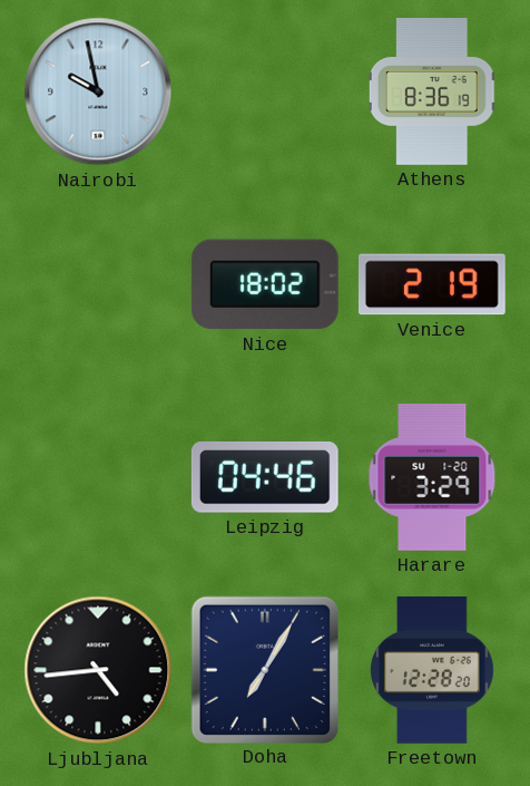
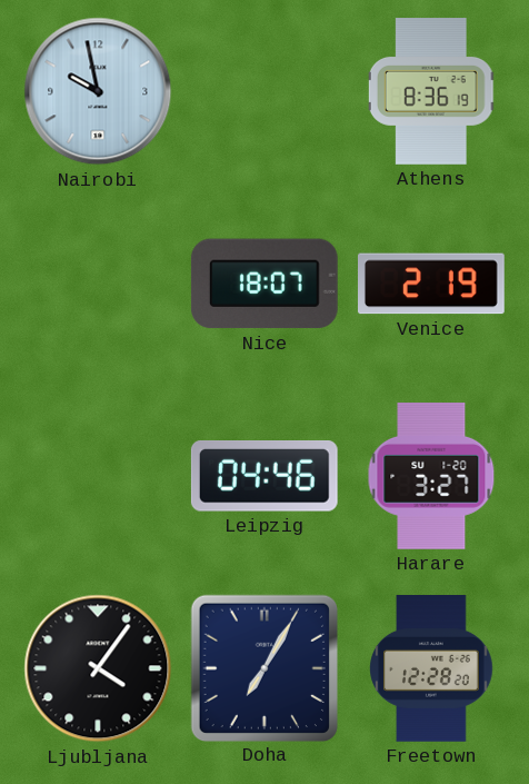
Nice: 18:02 -> 18:07 (264, 284)
Harare: 3:29 -> 3:27 (431, 477)
Ljubljana: 4:44 -> 4:06 (98, 668)
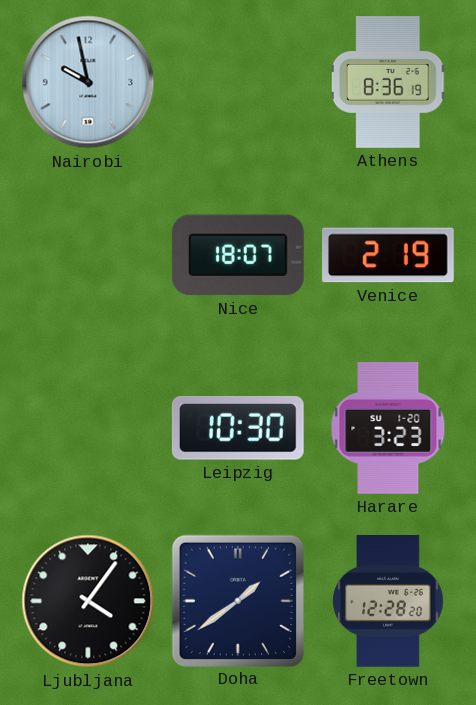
Leipzig: 04:46 -> 10:30 (238, 429)
Harare: 3:27 -> 3:23 (388, 429)
Doha: 7:05 -> 1:39 (237, 600)
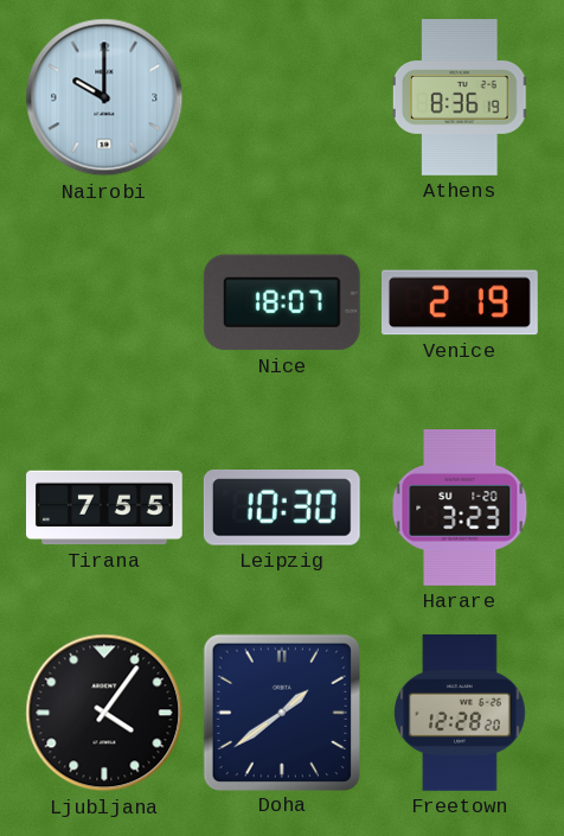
Nairobi: 9:58 -> 10:00 (104, 97)
Tirana: none -> 7:55 (105, 508)
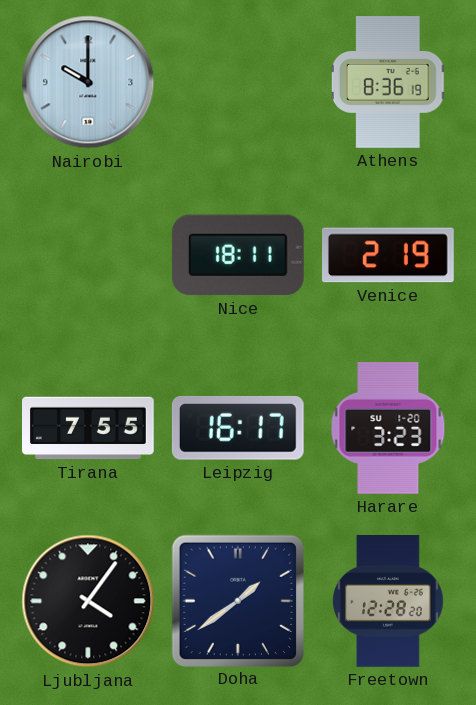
Nice: 18:07 -> 18:11 (238, 255)
Leipzig: 10:30 -> 16:17 (238, 429)
